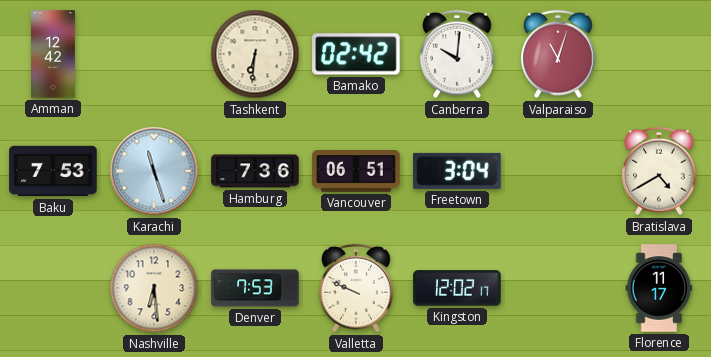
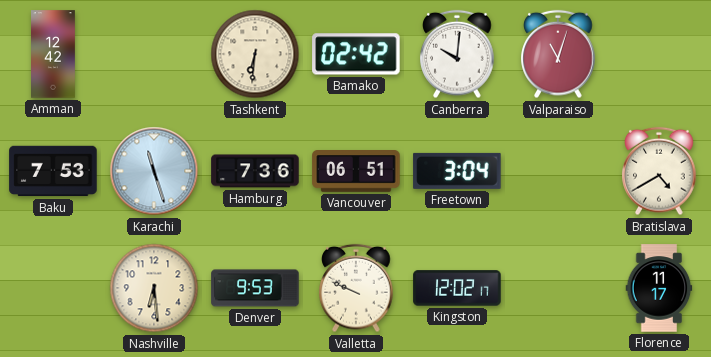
Denver: 7:53 -> 9:53 (255, 288)
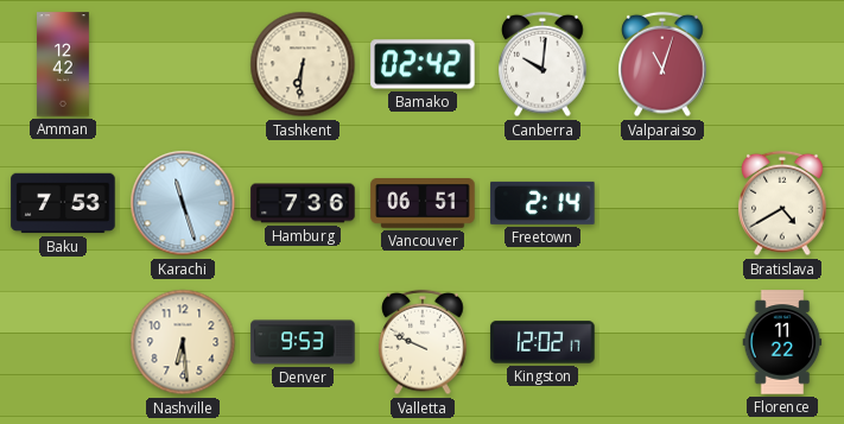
Freetown: 3:04 -> 2:14 (542, 203)
Florence: 11:17 -> 11:22 (782, 342)
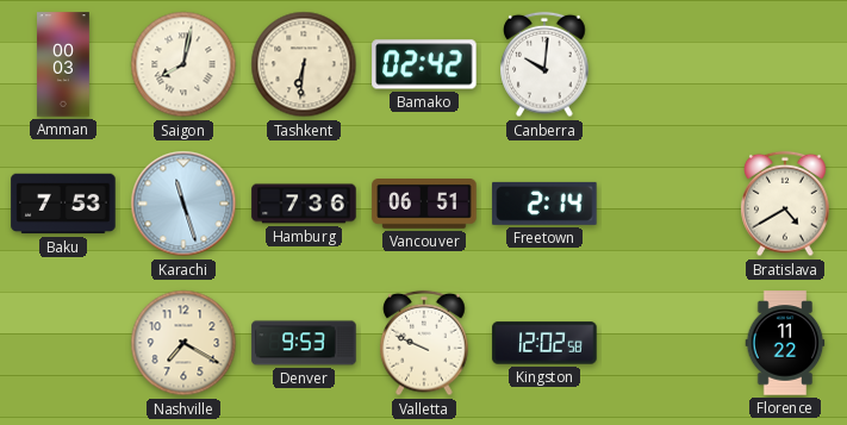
Amman: 12:42 -> 00:03 (64, 64)
Saigon: none -> 8:02 (183, 64)
Valparaiso: 11:03 -> none (662, 64)
Nashville: 6:29 -> 7:20 (183, 343)
Kingston: 12:02:17 -> 12:02:58 (544, 343)
